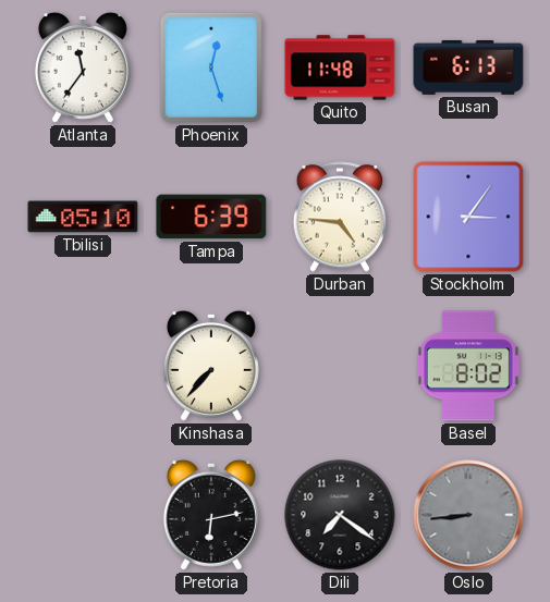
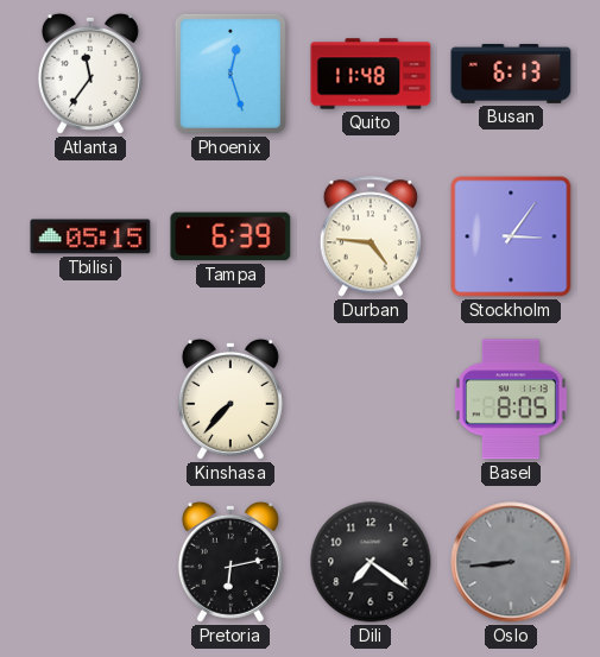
Tbilisi: 05:10 -> 05:15 (90, 236)
Basel: 8:02 -> 8:05 (511, 399)
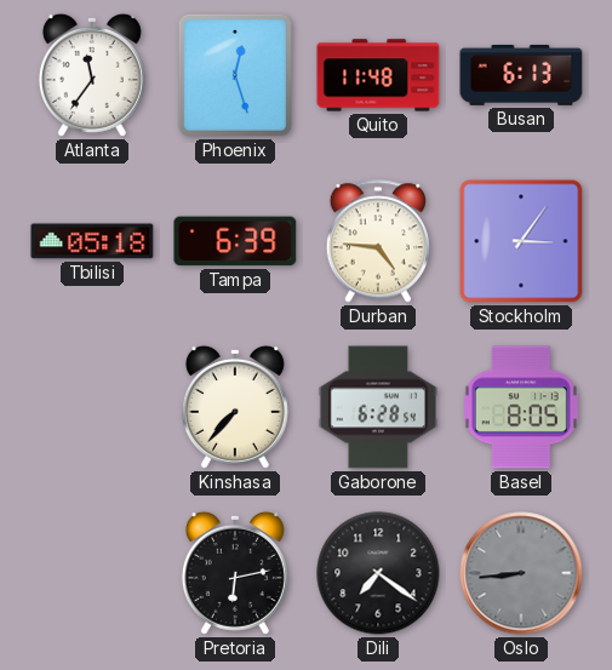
Tbilisi: 05:15 -> 05:18 (92, 241)
Gaborone: none -> 6:28 (377, 407)
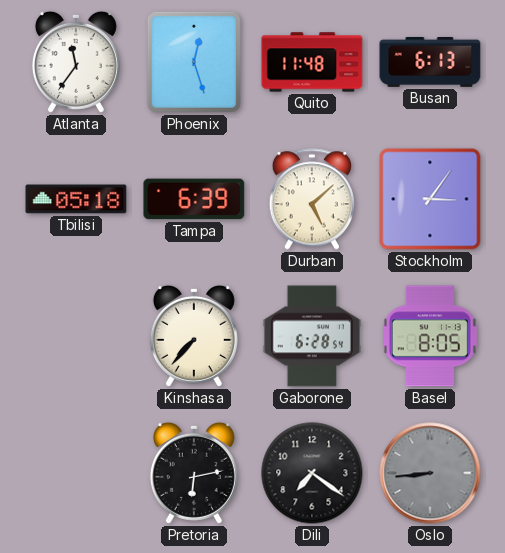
Durban: 4:46 -> 5:08 (312, 199)
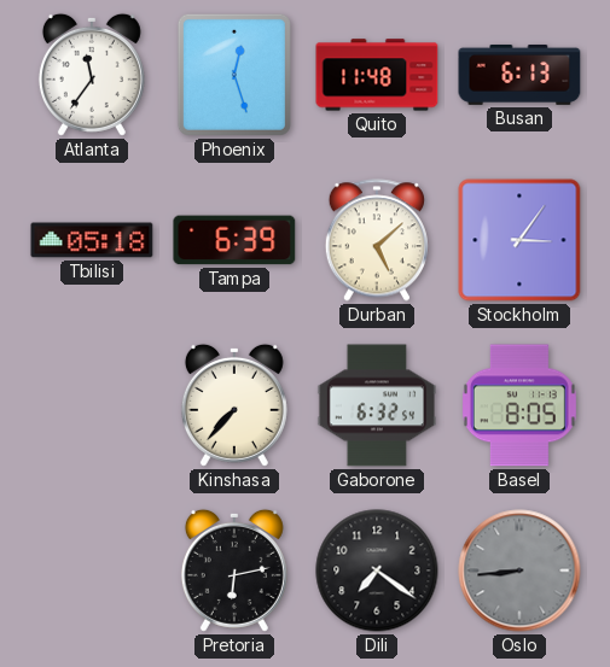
Gaborone: 6:28 -> 6:32 (376, 405)
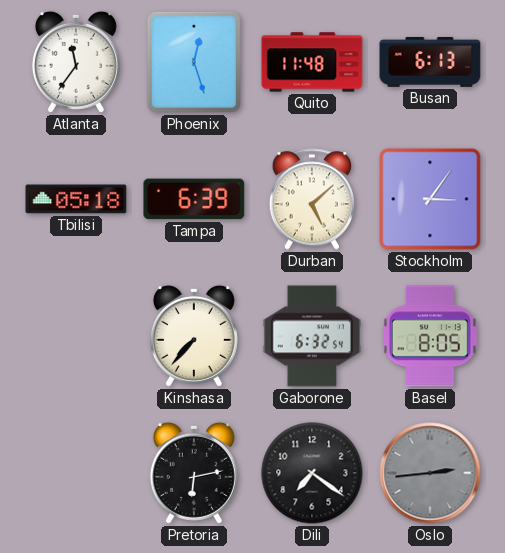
Oslo: 8:44 -> 2:44 (430, 473)
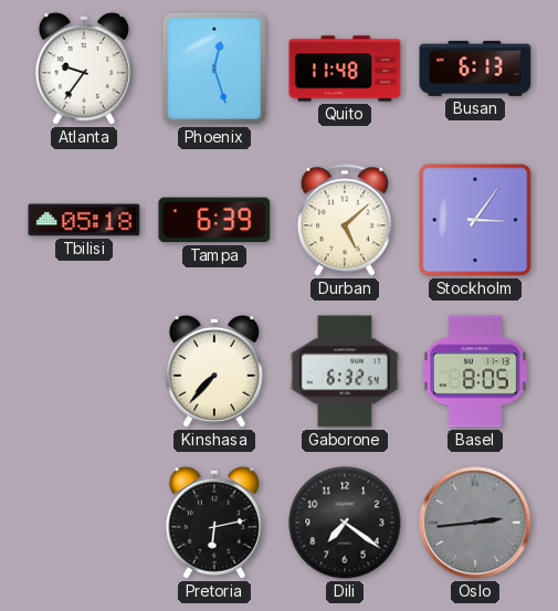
Atlanta: 11:36 -> 9:36 (84, 69)
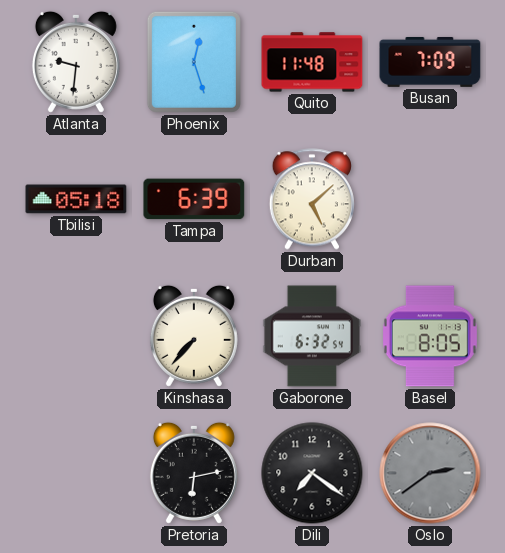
Atlanta: 9:36 -> 9:31 (76, 62)
Busan: 6:13 -> 7:09 (430, 62)
Stockholm: 3:06 -> none (475, 220)
Oslo: 2:44 -> 2:39 (430, 473)
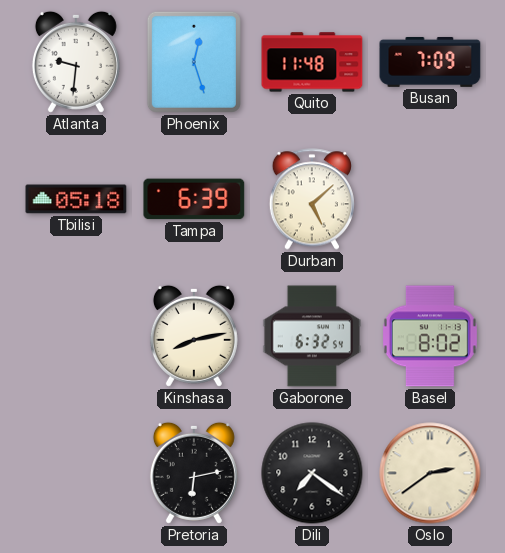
Kinshasa: 7:37 -> 8:13 (194, 336)
Basel: 8:05 -> 8:02 (430, 336)
Oslo dial: grey -> cream (430, 473)
